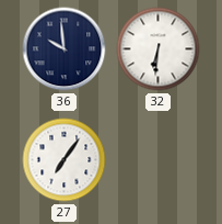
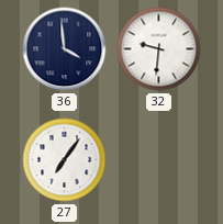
36: 9:59 -> 3:59 (65, 49)
32: 6:31 -> 9:31 (159, 49)
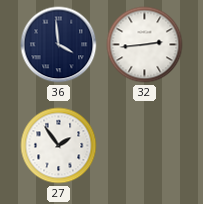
32: 9:31 -> 2:44 (145, 45)
27: 7:06 -> 1:54 (59, 146)
